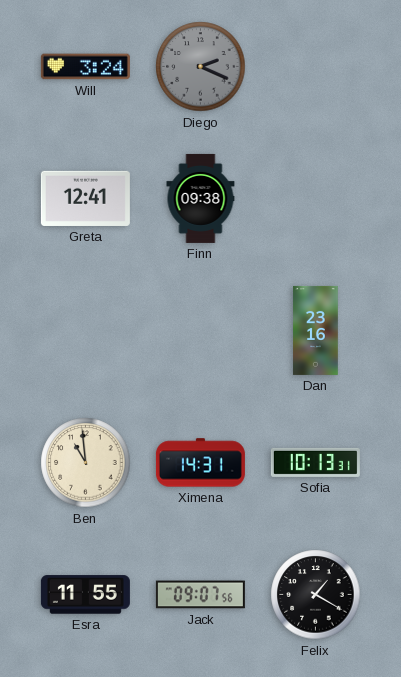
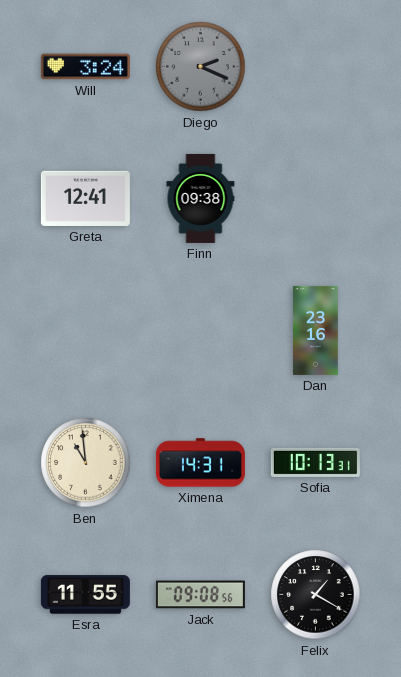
Jack: 09:07 -> 09:08 (200, 595)
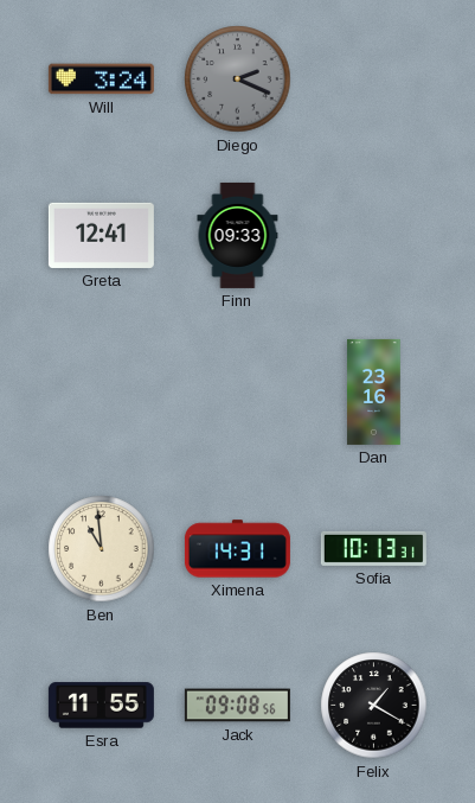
Finn: 09:38 -> 09:33 (238, 235)
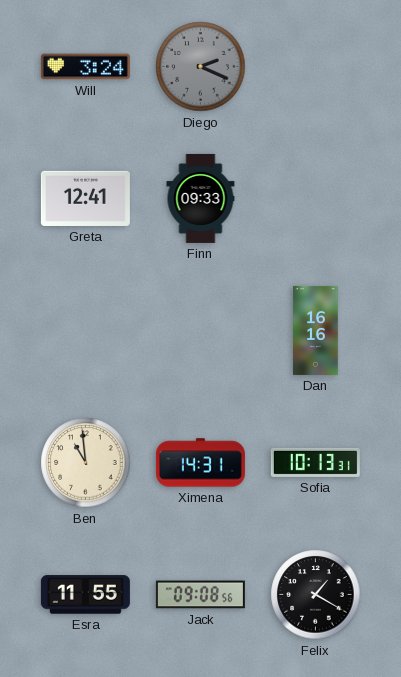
Dan: 23:16 -> 16:16 (316, 330)
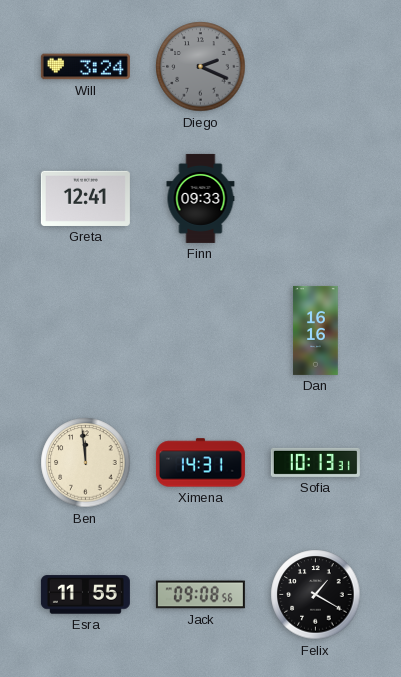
Ben: 10:59 -> 11:59 (86, 463)
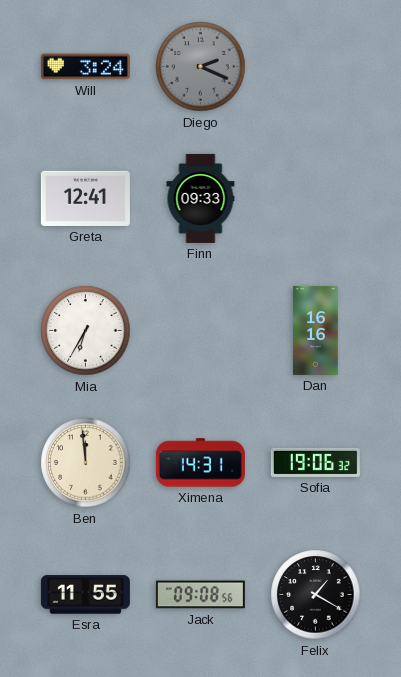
Mia: none -> 6:35 (86, 331)
Sofia: 10:13 -> 19:06 (315, 462)
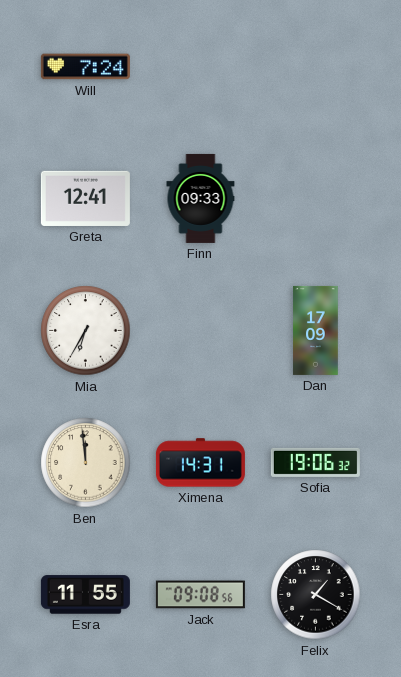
Will: 3:24 -> 7:24 (85, 67)
Diego: 2:19 -> none (201, 67)
Dan: 16:16 -> 17:09 (316, 330)
